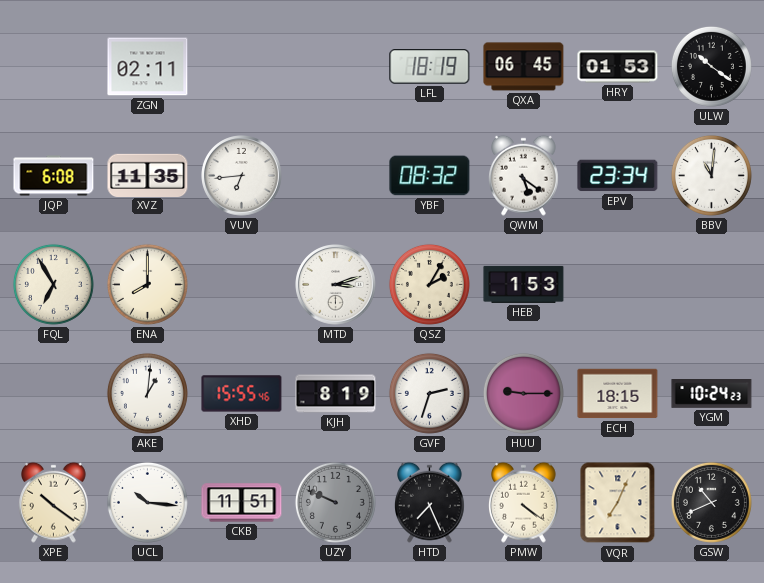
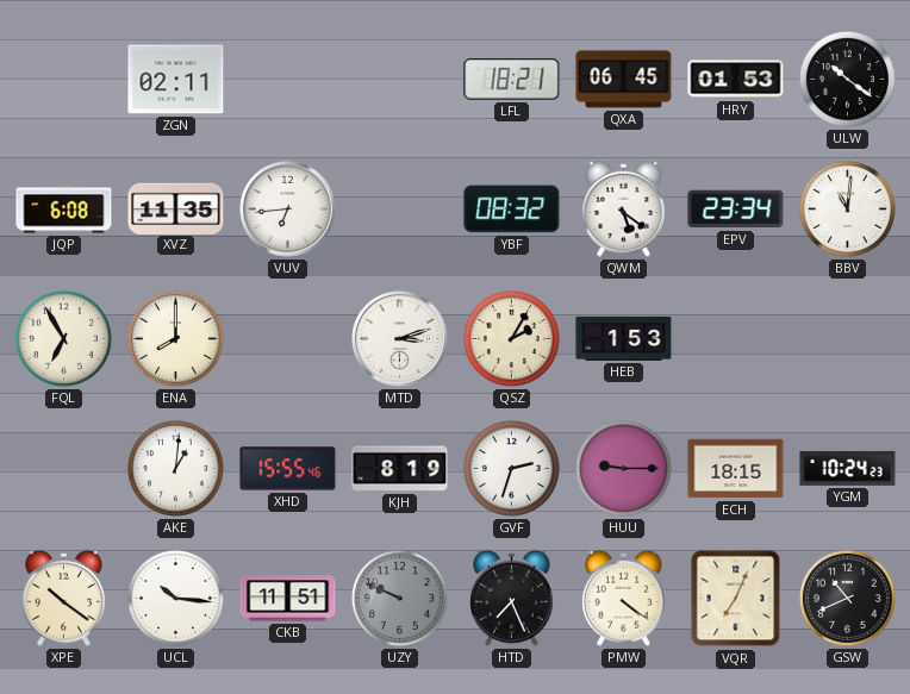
LFL: 18:19 -> 18:21 (512, 80)
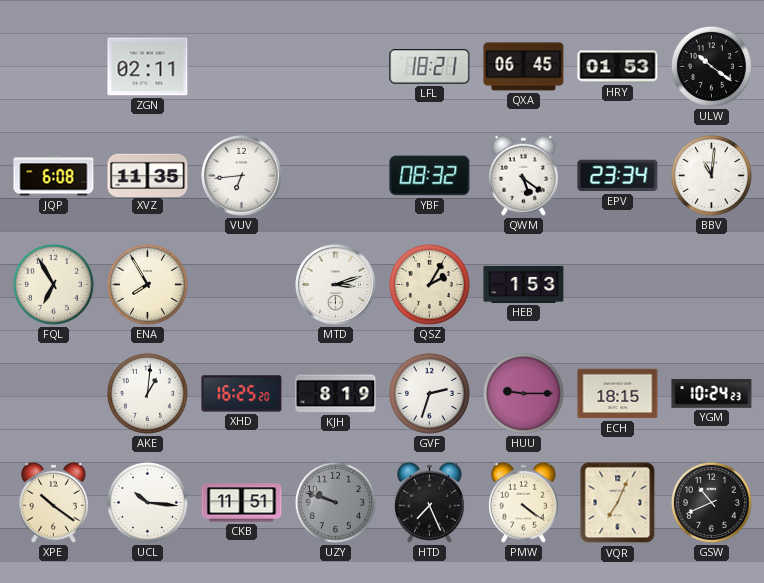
ENA: 8:00 -> 7:55 (147, 284)
XHD: 15:55 -> 16:25 (242, 394)
UZY: 9:49 -> 9:48 (335, 502)
